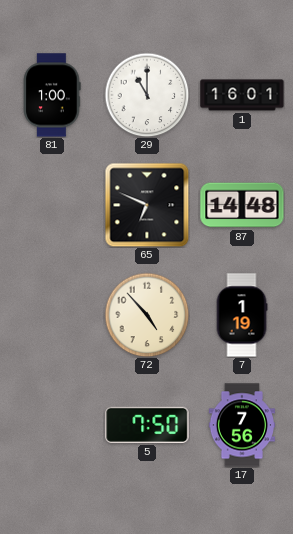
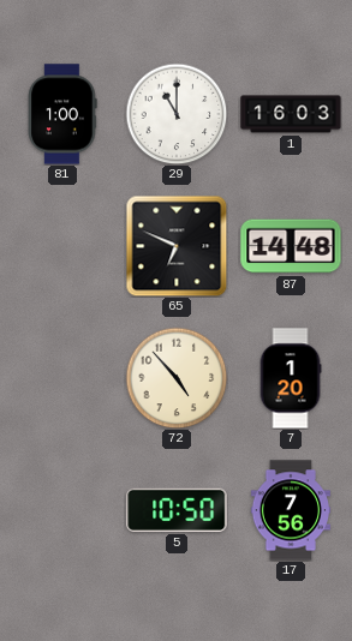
1: 16:01 -> 16:03 (291, 114)
7: 1:19 -> 1:20 (291, 378)
5: 7:50 -> 10:50 (177, 510)
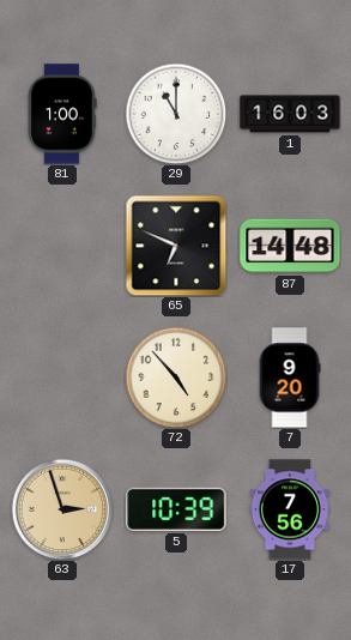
7: 1:20 -> 9:20 (290, 378)
63: none -> 2:57 (62, 509)
5: 10:50 -> 10:39 (176, 509)
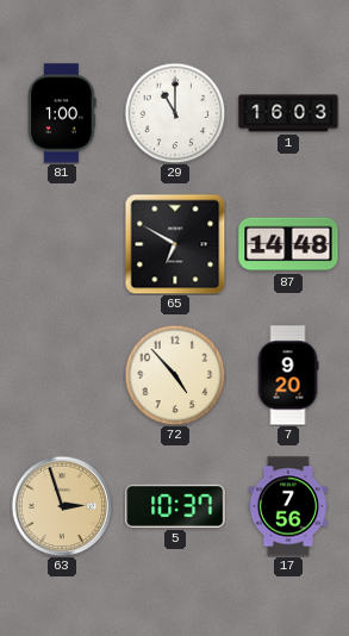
65: 6:49 -> 6:50 (175, 244)
5: 10:39 -> 10:37 (175, 506)
